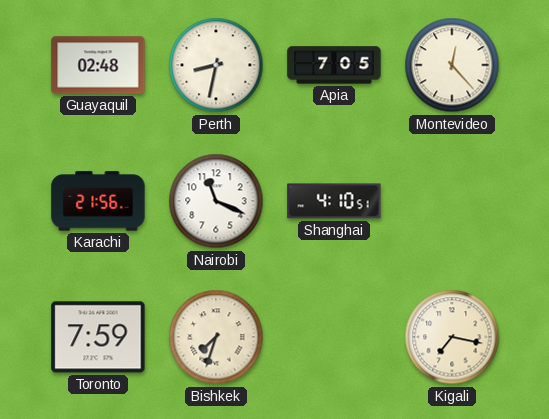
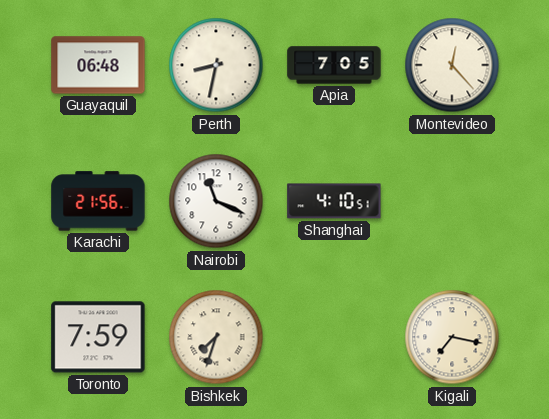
Guayaquil: 02:48 -> 06:48 (98, 65)
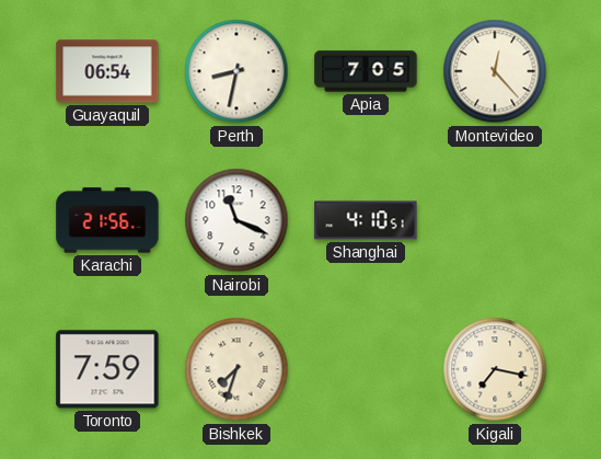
Guayaquil: 06:48 -> 06:54 (107, 71)
